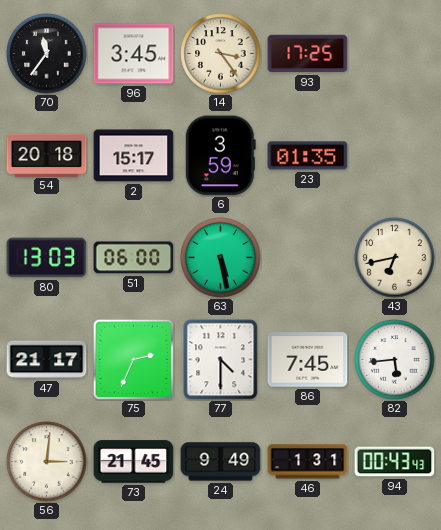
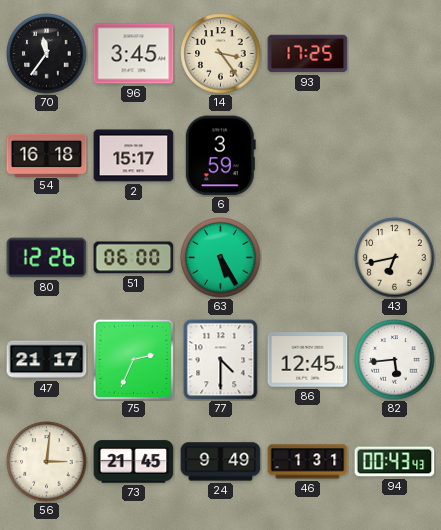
54: 20:18 -> 16:18 (47, 155)
23: 01:35 -> none (308, 156)
80: 13:03 -> 12:26 (47, 258)
63: 5:28 -> 5:25 (221, 258)
86: 7:45 -> 12:45 (308, 360)
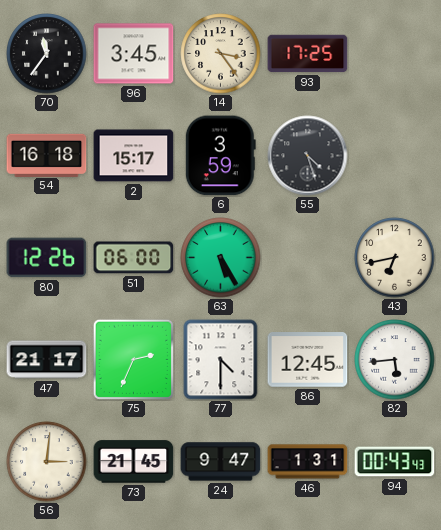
55: none -> 4:27 (308, 156)
24: 9:49 -> 9:47 (221, 462)
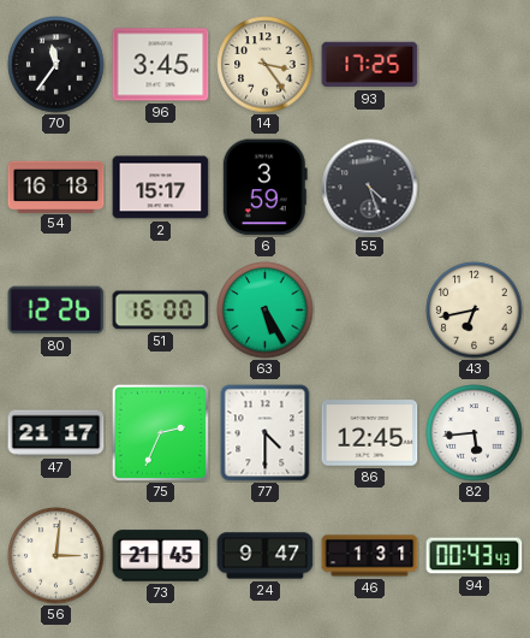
51: 06:00 -> 16:00 (161, 311)
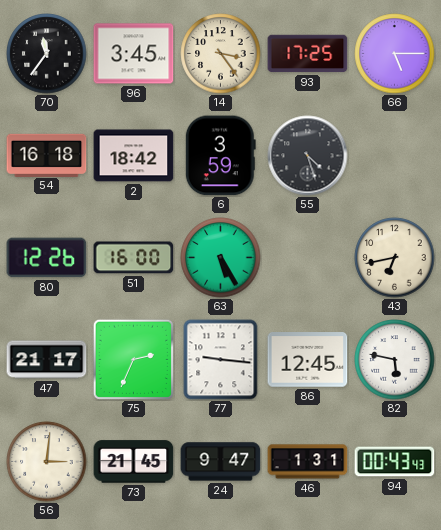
66: none -> 5:15 (395, 54)
2: 15:17 -> 18:42 (134, 156)
77: 4:30 -> 9:16 (221, 360)
82: 5:44 -> 5:47 (395, 360)
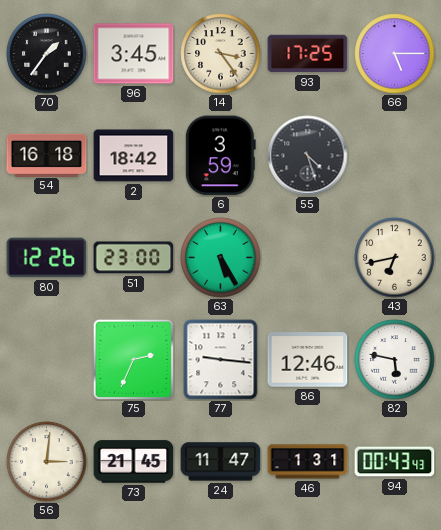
70: 11:36 -> 1:36 (47, 54)
51: 16:00 -> 23:00 (134, 258)
47: 21:17 -> none (47, 360)
86: 12:45 -> 12:46 (308, 360)
24: 9:47 -> 11:47 (221, 462)
